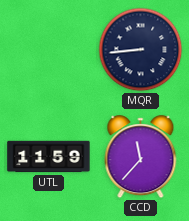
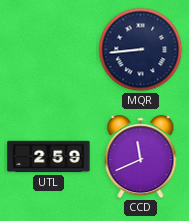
UTL: 11:59 -> 2:59 (49, 157)
CCD: 11:37 -> 11:41 (141, 157)
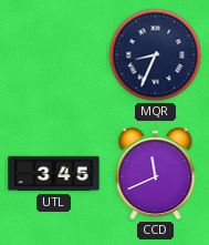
MQR: 8:44 -> 8:34 (156, 55)
UTL: 2:59 -> 3:45 (54, 174)
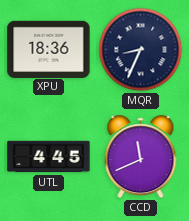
XPU: none -> 18:36 (49, 49)
UTL: 3:45 -> 4:45 (49, 157)
